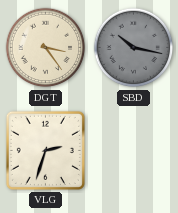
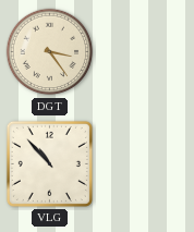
SBD: 10:17 -> none (134, 48)
VLG: 2:33 -> 10:53 (49, 163)
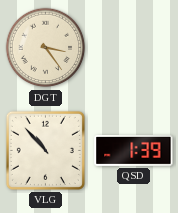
QSD: none -> 1:39 (134, 150)
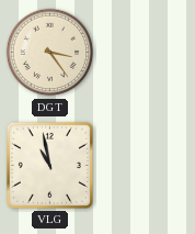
VLG: 10:53 -> 10:58 (49, 165)
QSD: 1:39 -> none (134, 150)
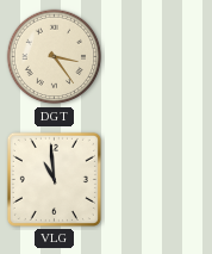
VLG: 10:58 -> 10:59 (54, 179)
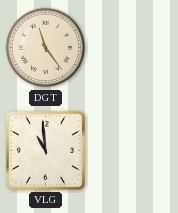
DGT: 3:24 -> 11:24 (46, 48)
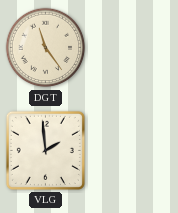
VLG: 10:59 -> 1:59 (45, 150)
